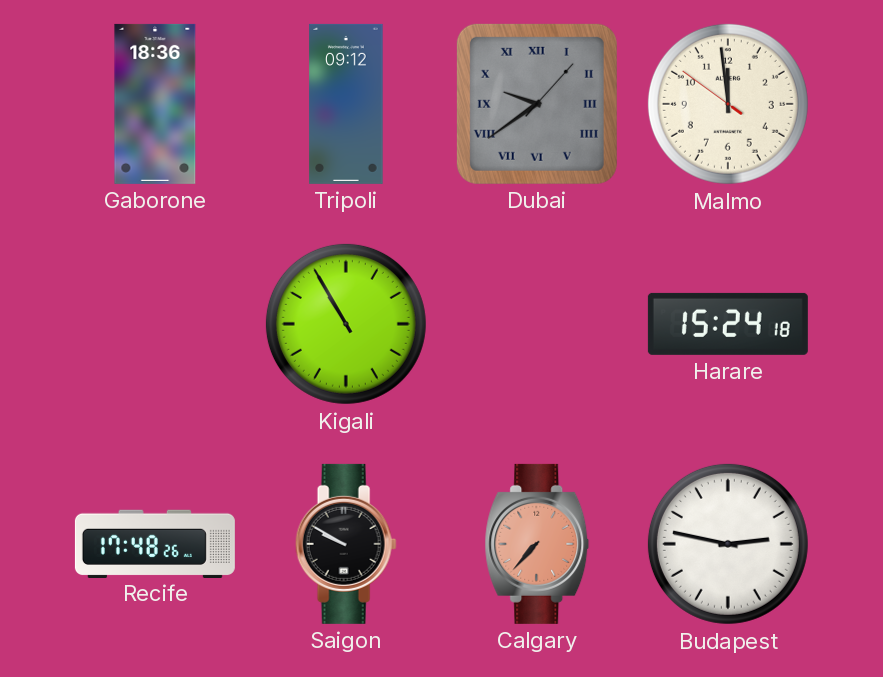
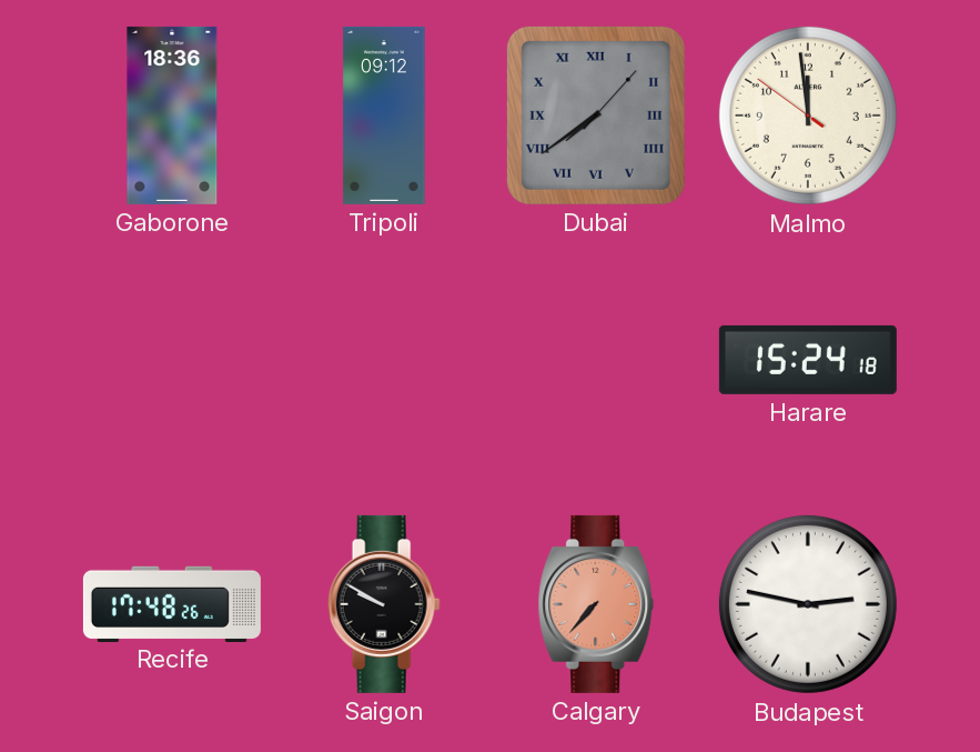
Dubai: 9:39 -> 7:39 (596, 116)
Kigali: 10:55 -> none (346, 324)
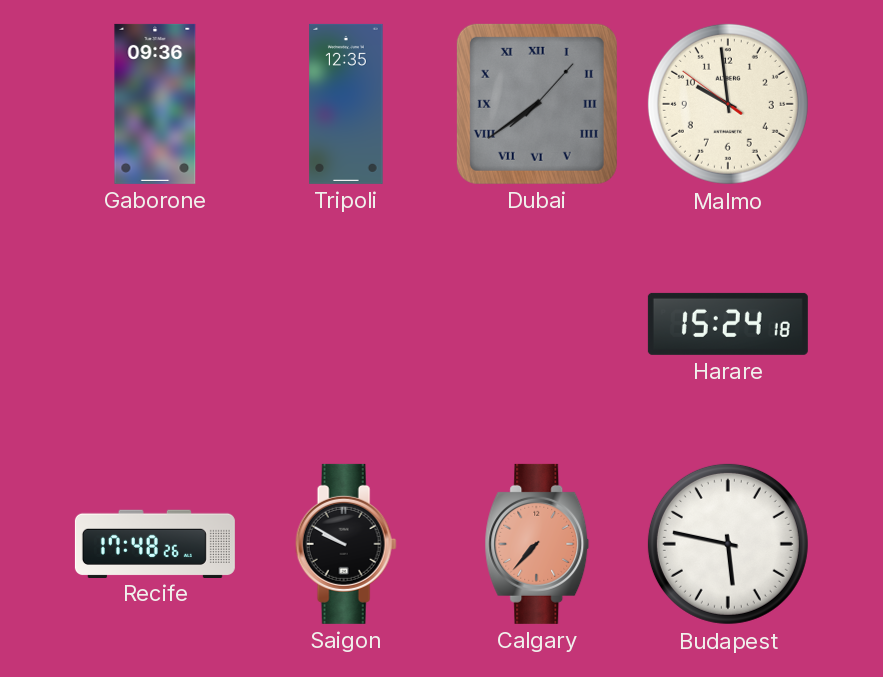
Gaborone: 18:36 -> 09:36 (155, 104)
Tripoli: 09:12 -> 12:35 (346, 104)
Malmo: 11:58 -> 9:58 (728, 104)
Budapest: 2:47 -> 5:47 (728, 544)
